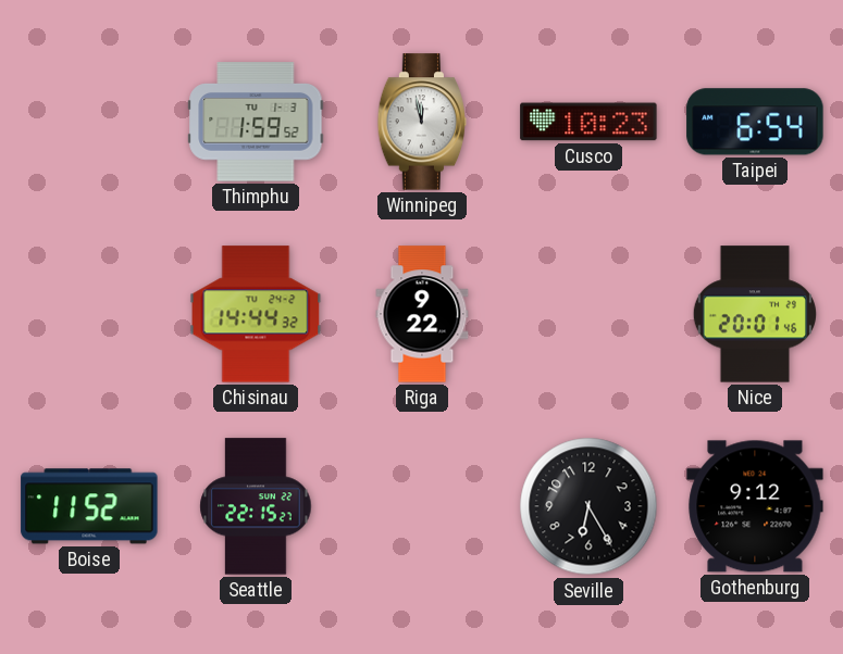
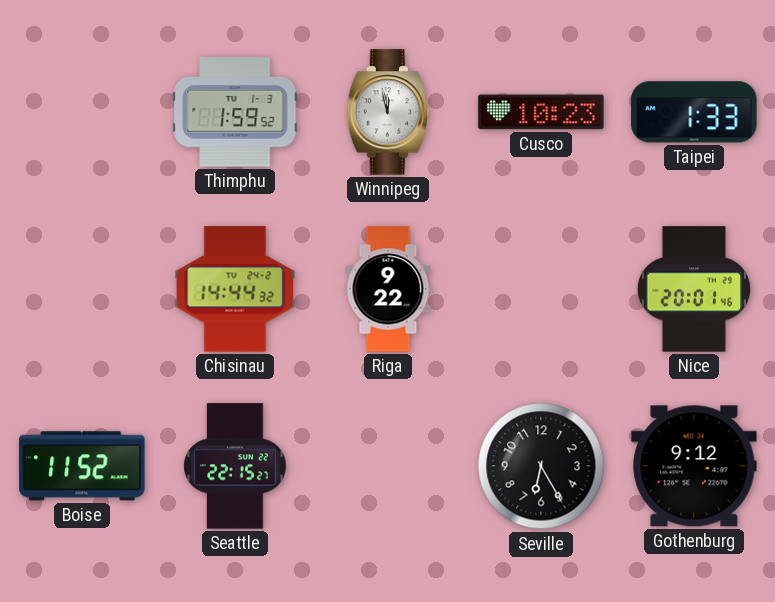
Taipei: 6:54 -> 1:33 (694, 112)
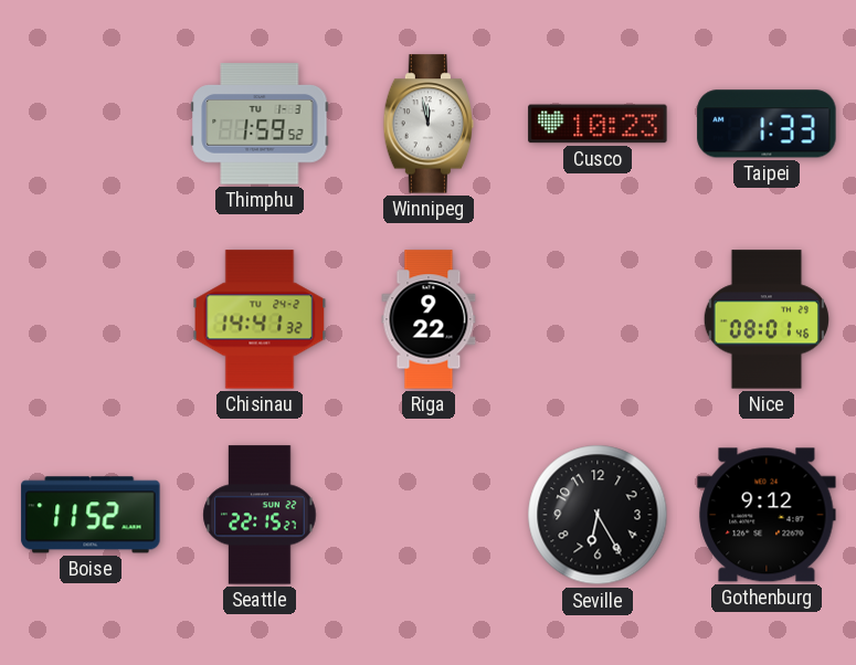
Chisinau: 14:44 -> 14:41 (260, 319)
Nice: 20:01 -> 08:01 (767, 319)
